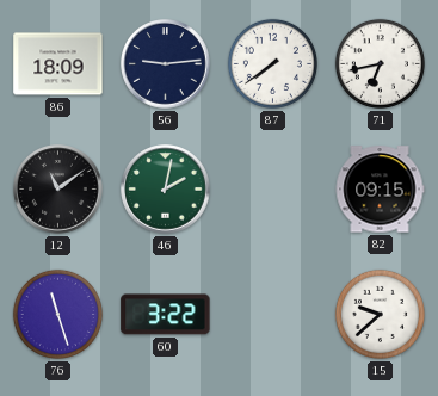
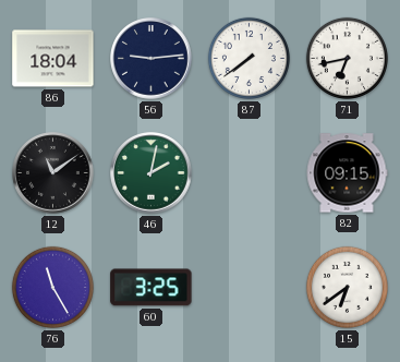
86: 18:09 -> 18:04 (53, 59)
76: 11:27 -> 11:25 (52, 287)
60: 3:22 -> 3:25 (151, 288)
15: 9:38 -> 6:39 (347, 287)
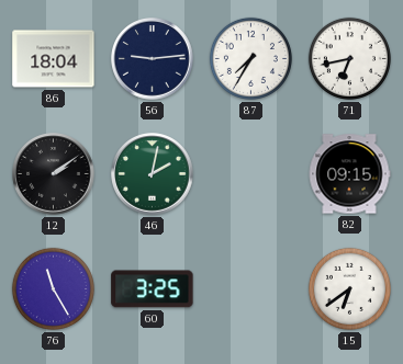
87: 7:39 -> 7:35 (250, 58)
12: 11:09 -> 2:09 (54, 174)
